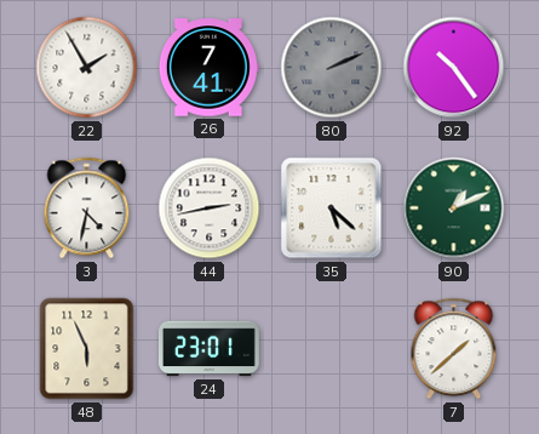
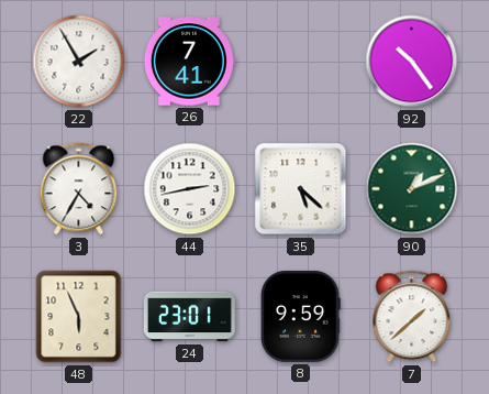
80: 2:11 -> none (332, 68)
3: 4:32 -> 4:35 (79, 189)
8: none -> 9:59 (301, 316)
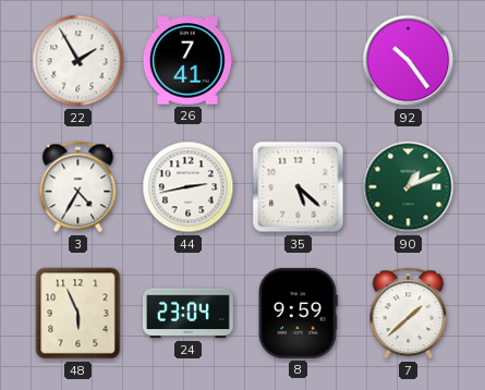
24: 23:01 -> 23:04 (187, 314)
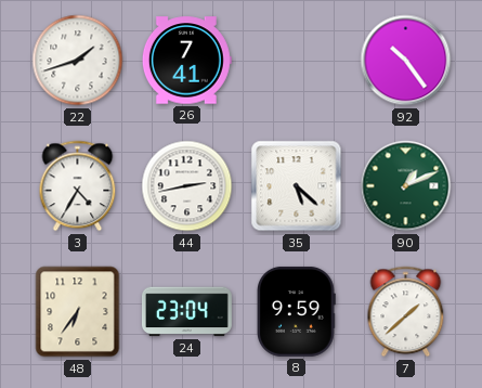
22: 1:55 -> 1:42 (78, 61)
48: 5:56 -> 6:36 (78, 312)
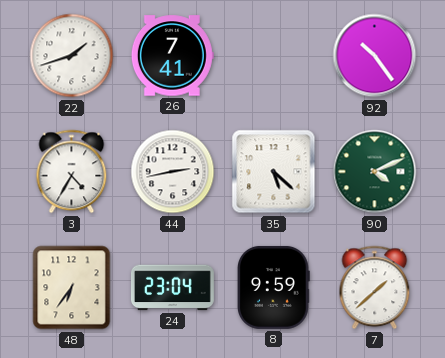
90: 1:11 -> 4:11 (375, 172)
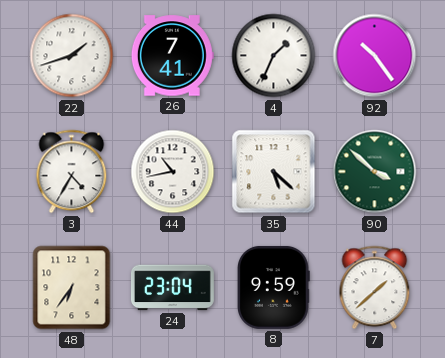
4: none -> 1:34 (274, 56)
44: 2:43 -> 10:43 (173, 172)
90: 4:11 -> 3:52 (375, 172)
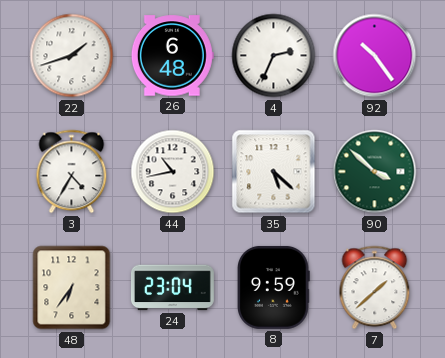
26: 7:41 -> 6:48 (172, 56)
4: 1:34 -> 2:34 (274, 56)
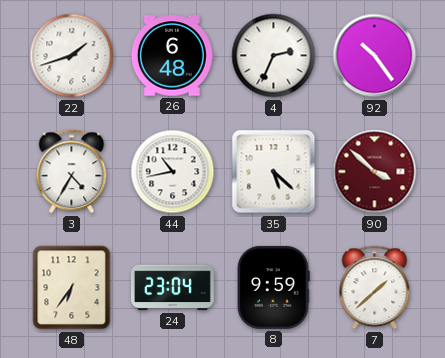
90 dial: green -> burgundy (375, 172)
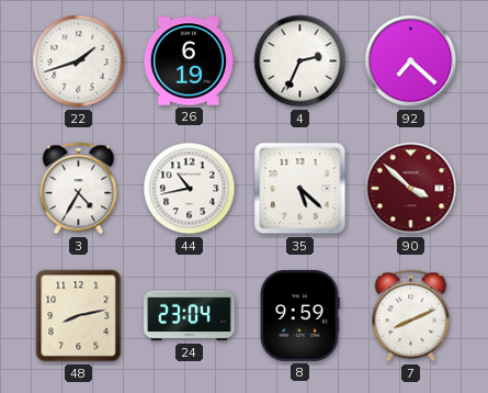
26: 6:48 -> 6:19 (189, 61)
92: 10:24 -> 7:22 (411, 61)
48: 6:36 -> 8:13 (79, 316)
7: 1:38 -> 8:11 (411, 316)
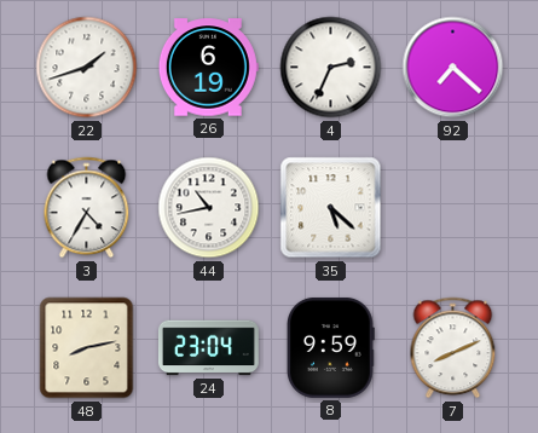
90: 3:52 -> none (411, 189)
